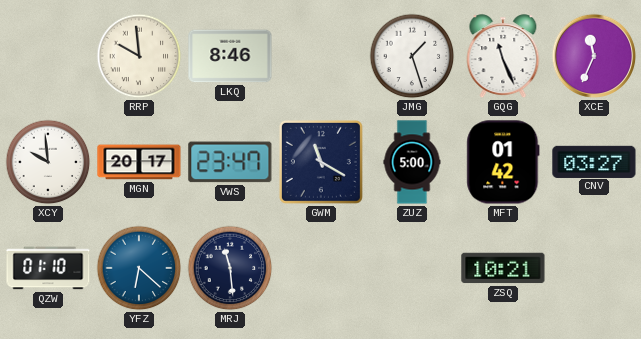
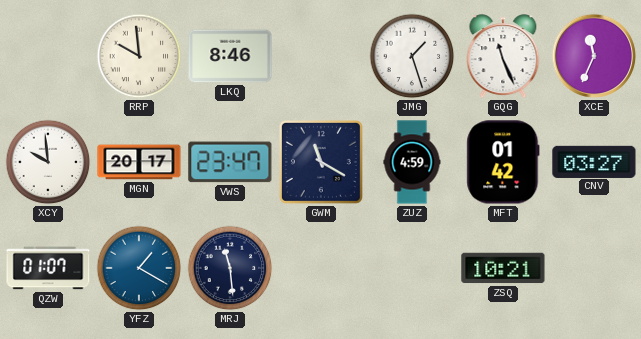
ZUZ: 5:00 -> 4:59 (412, 162)
QZW: 01:10 -> 01:07 (48, 268)
YFZ: 6:22 -> 1:20 (139, 268)
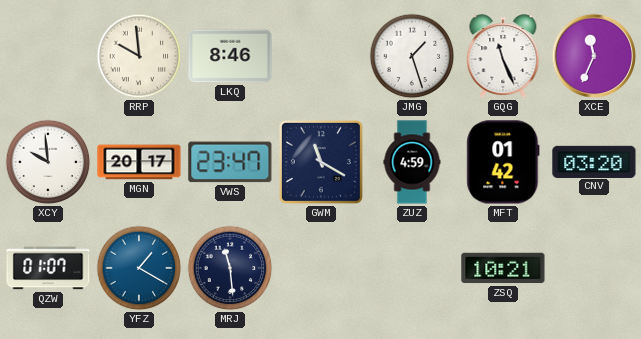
CNV: 03:27 -> 03:20 (594, 161)
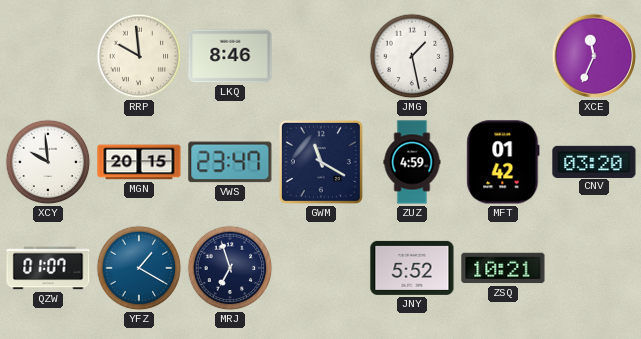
JMG: 1:27 -> 1:28 (412, 56)
GQG: 11:26 -> none (503, 57)
MGN: 20:17 -> 20:15 (139, 162)
MRJ: 11:29 -> 6:57 (230, 268)
JNY: none -> 5:52 (412, 268)
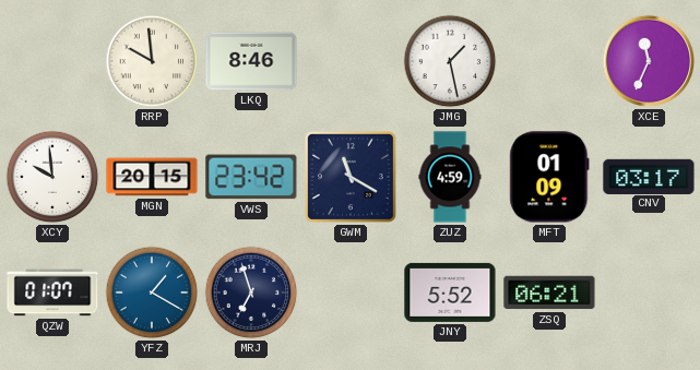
VWS: 23:47 -> 23:42 (251, 177)
MFT: 01:42 -> 01:09 (549, 177)
CNV: 03:20 -> 03:17 (649, 176)
ZSQ: 10:21 -> 06:21 (549, 293)
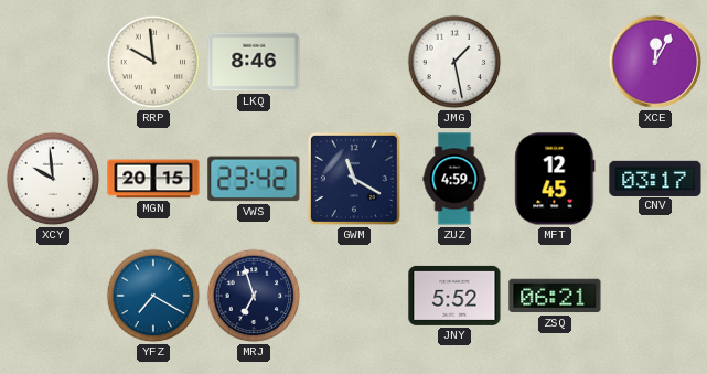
XCE: 11:34 -> 12:05 (655, 62)
MFT: 01:09 -> 12:45 (555, 179)
QZW: 01:07 -> none (52, 293)
YFZ: 1:20 -> 7:20 (153, 296)
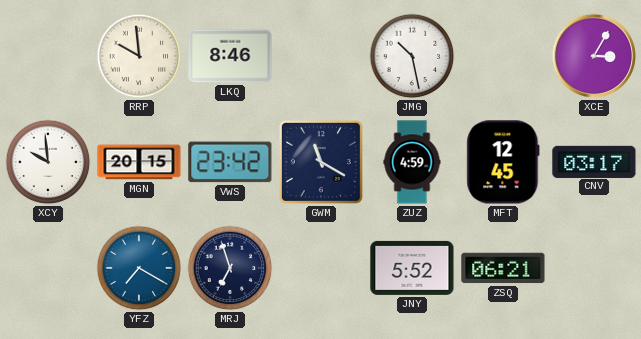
JMG: 1:28 -> 10:28 (412, 56)
XCE: 12:05 -> 3:05 (594, 56)
